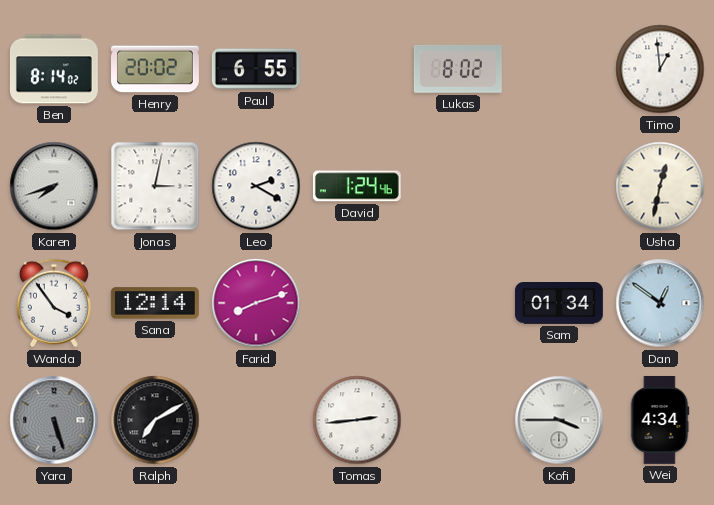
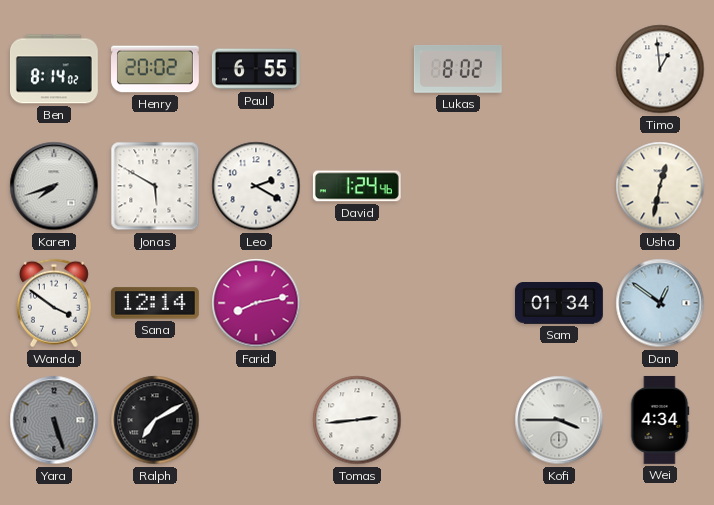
Jonas: 3:02 -> 5:50 (155, 186)
Wanda: 3:54 -> 3:51 (54, 303)
Farid: 8:12 -> 8:13 (256, 303)
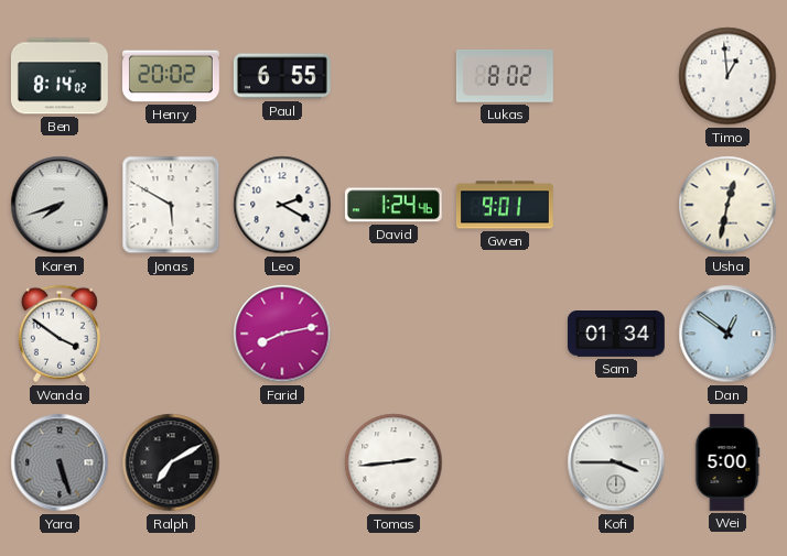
Gwen: none -> 9:01 (505, 205)
Sana: 12:14 -> none (155, 303)
Wei: 4:34 -> 5:00 (727, 462)
